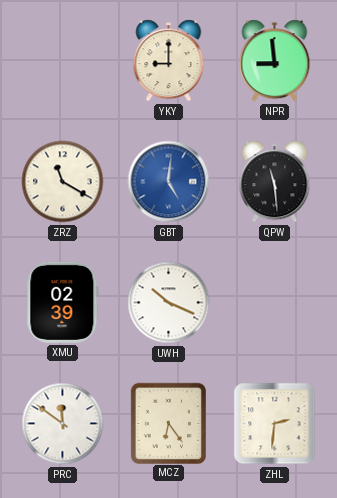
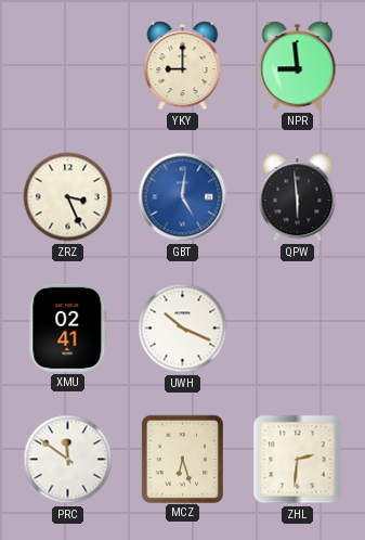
ZRZ: 11:20 -> 3:26 (68, 197)
QPW: 11:29 -> 5:59 (298, 197)
XMU: 02:39 -> 02:41 (68, 327)
MCZ: 6:24 -> 6:27 (182, 459)
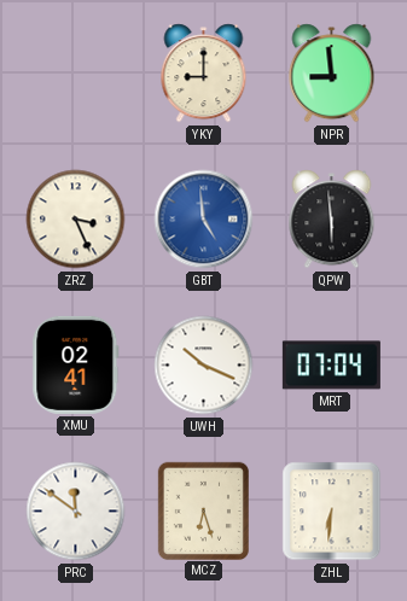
GBT: 5:01 -> 4:59 (204, 220)
MRT: none -> 07:04 (331, 366)
ZHL: 2:31 -> 6:31 (332, 512)
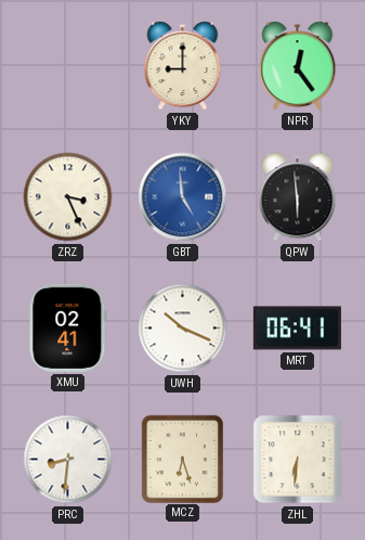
NPR: 8:59 -> 12:24 (298, 66)
MRT: 07:04 -> 06:41 (297, 329)
PRC: 11:51 -> 8:31 (68, 460)
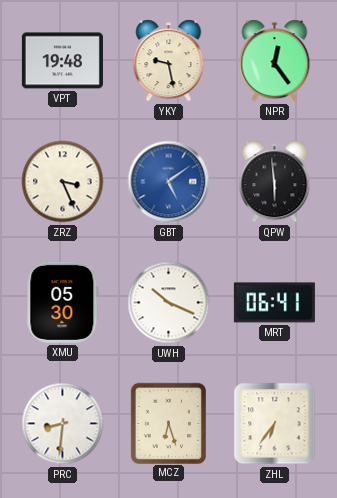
VPT: none -> 19:48 (62, 61)
YKY: 9:00 -> 9:28 (169, 61)
GBT: 4:59 -> 5:09 (169, 182)
XMU: 02:41 -> 05:30 (63, 302)
ZHL: 6:31 -> 6:36 (275, 424)
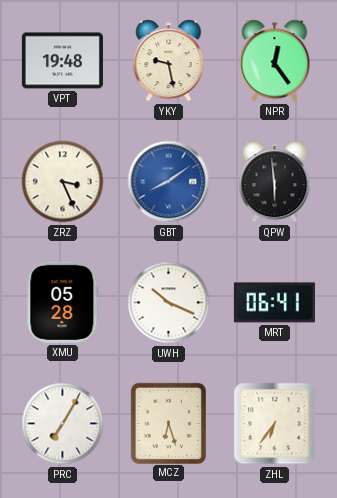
GBT: 5:09 -> 8:09 (169, 182)
XMU: 05:30 -> 05:28 (63, 302)
PRC: 8:31 -> 7:05 (63, 424)
